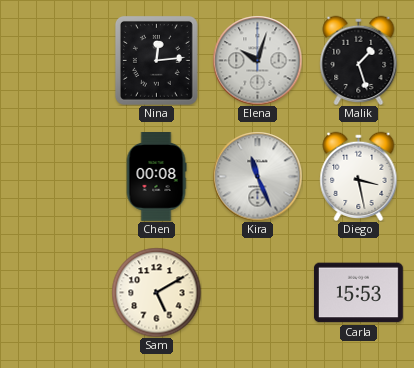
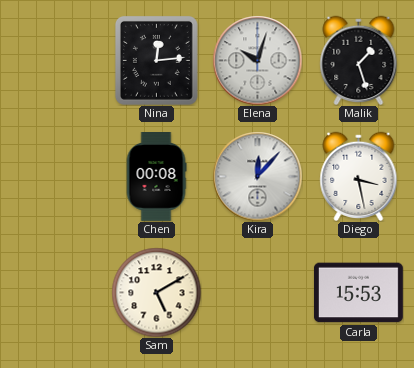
Kira: 11:26 -> 12:07 (257, 176)
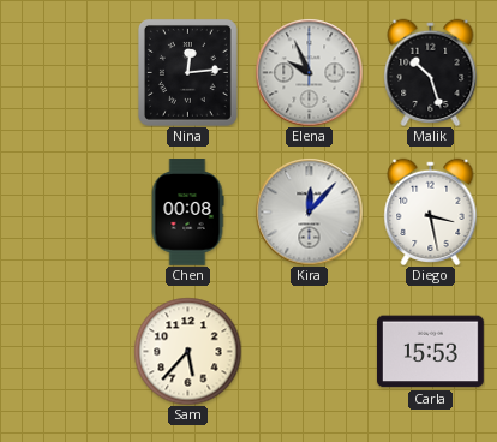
Elena: 10:03 -> 9:56 (309, 72)
Malik: 1:27 -> 10:27 (431, 72)
Sam: 5:10 -> 5:37 (187, 351)
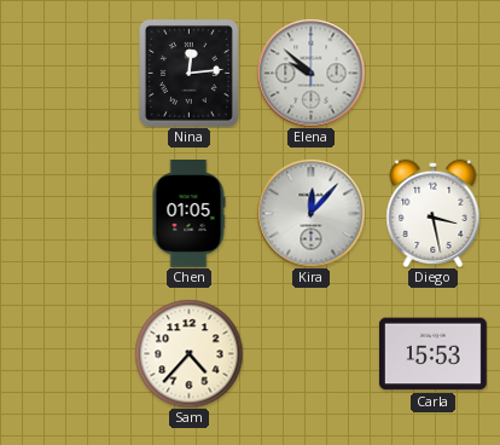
Elena: 9:56 -> 9:52 (310, 73)
Malik: 10:27 -> none (431, 72)
Chen: 00:08 -> 01:05 (188, 214)
Sam: 5:37 -> 4:37 (188, 353)
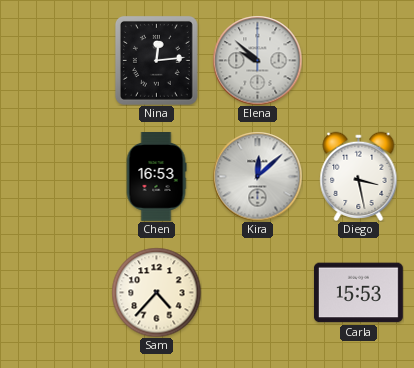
Chen: 01:05 -> 16:53 (156, 177)
Kira: 12:07 -> 12:08 (257, 176)
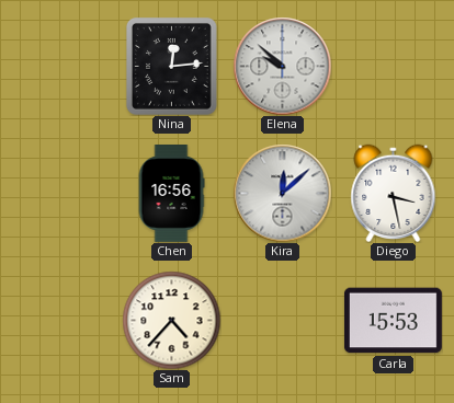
Chen: 16:53 -> 16:56 (171, 194)
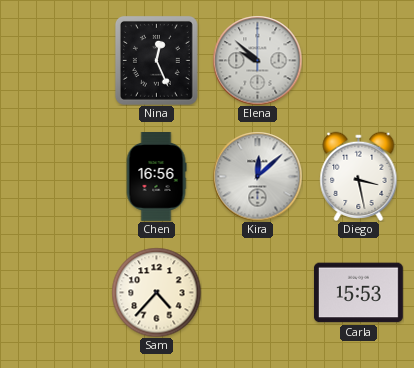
Nina: 12:14 -> 12:26 (156, 60)
